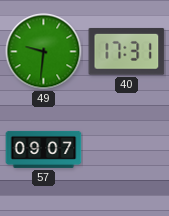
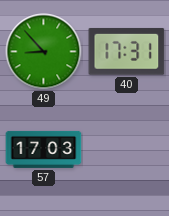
49: 9:31 -> 8:53 (44, 52)
57: 09:07 -> 17:03 (44, 149)
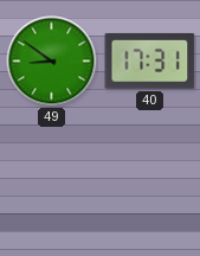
49: 8:53 -> 8:51 (52, 62)
57: 17:03 -> none (44, 149)
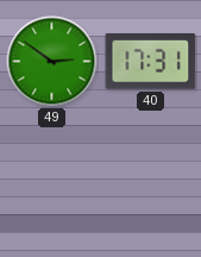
49: 8:51 -> 2:51 (52, 62)
